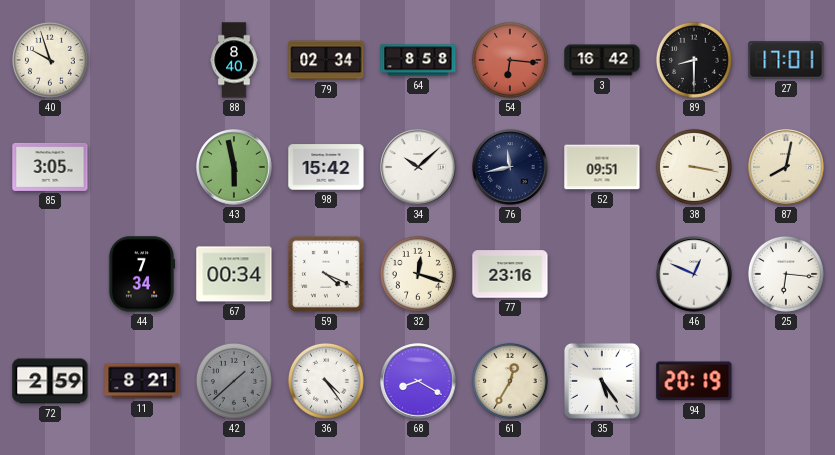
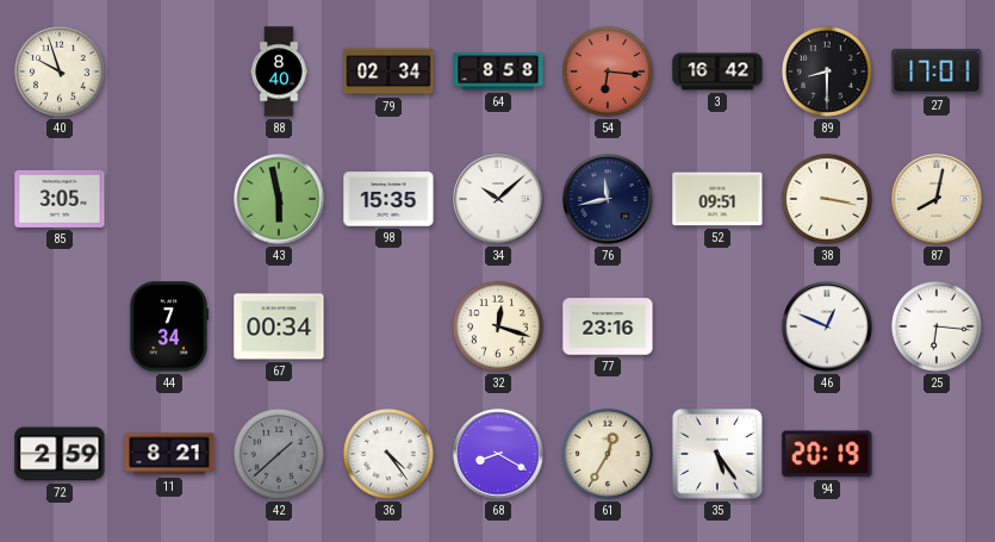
98: 15:42 -> 15:35 (388, 199)
59: 4:19 -> none (326, 274)
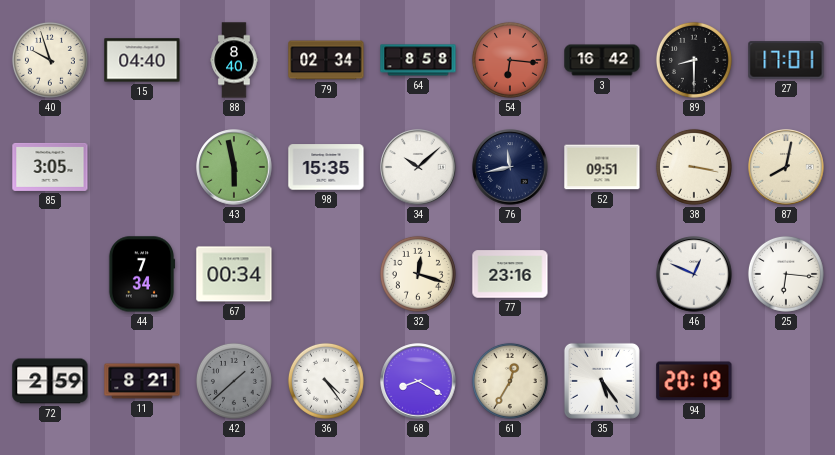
15: none -> 04:40 (142, 60)
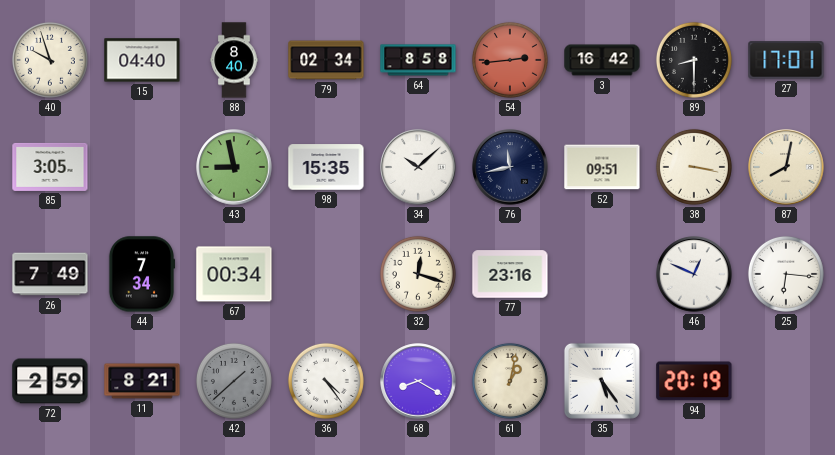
54: 6:16 -> 2:44 (510, 60)
43: 5:58 -> 8:58 (234, 167)
26: none -> 7:49 (50, 274)
61: 12:35 -> 1:02 (510, 381)
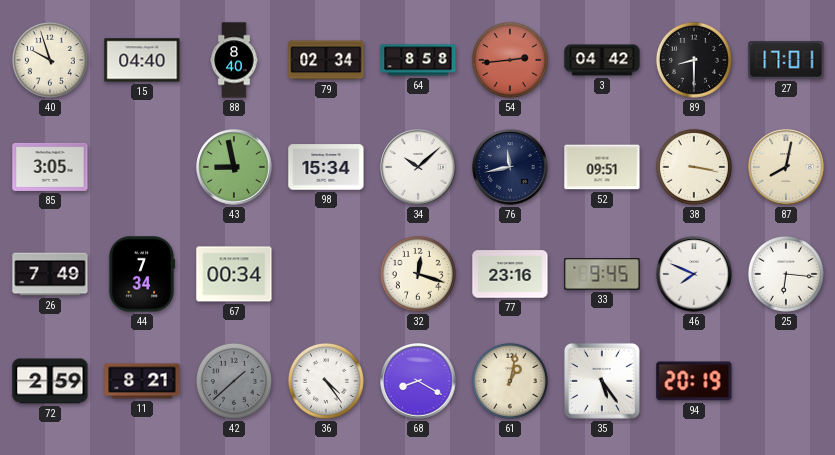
3: 16:42 -> 04:42 (602, 60)
98: 15:35 -> 15:34 (326, 167)
33: none -> 9:45 (602, 274)
46: 12:49 -> 7:49 (694, 274)
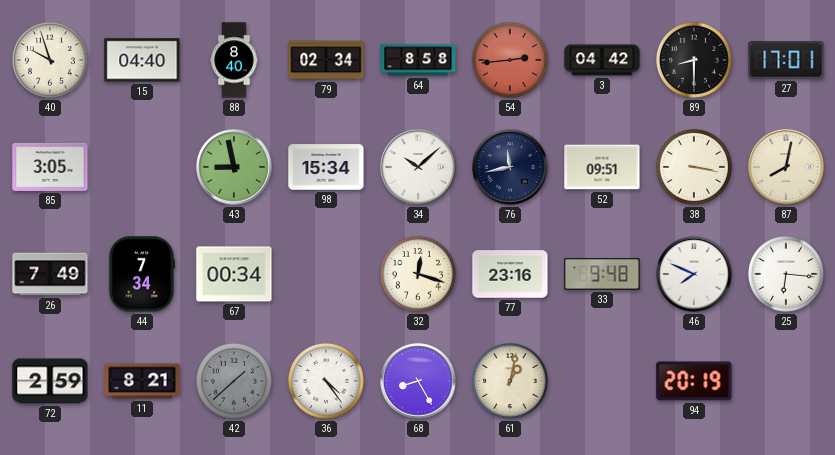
33: 9:45 -> 9:48 (602, 274)
68: 8:20 -> 8:25 (418, 381)
35: 5:24 -> none (602, 381)
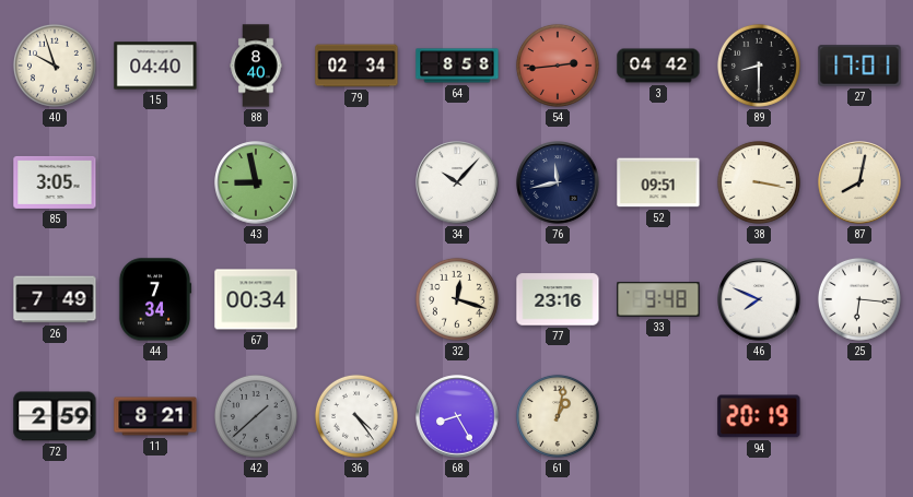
98: 15:34 -> none (326, 167)
34: 10:08 -> 10:07 (457, 182)
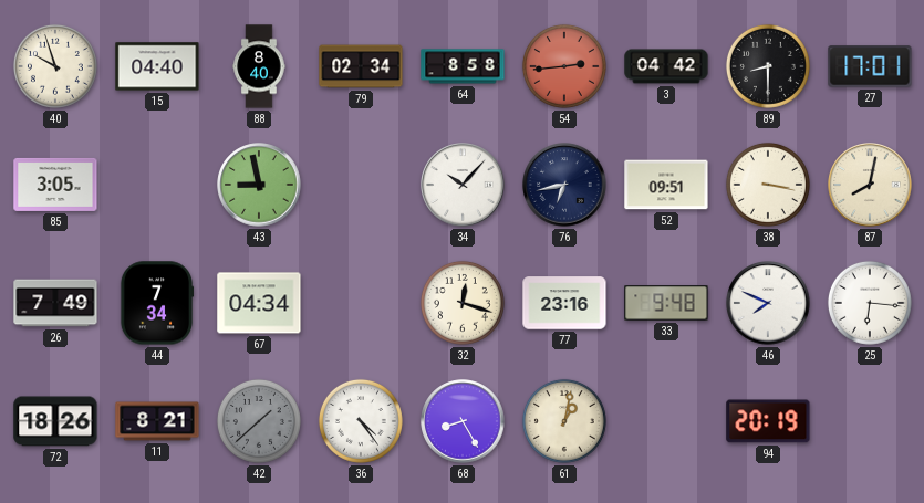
76: 11:43 -> 6:43 (564, 185)
67: 00:34 -> 04:34 (259, 303)
72: 2:59 -> 18:26 (55, 421)
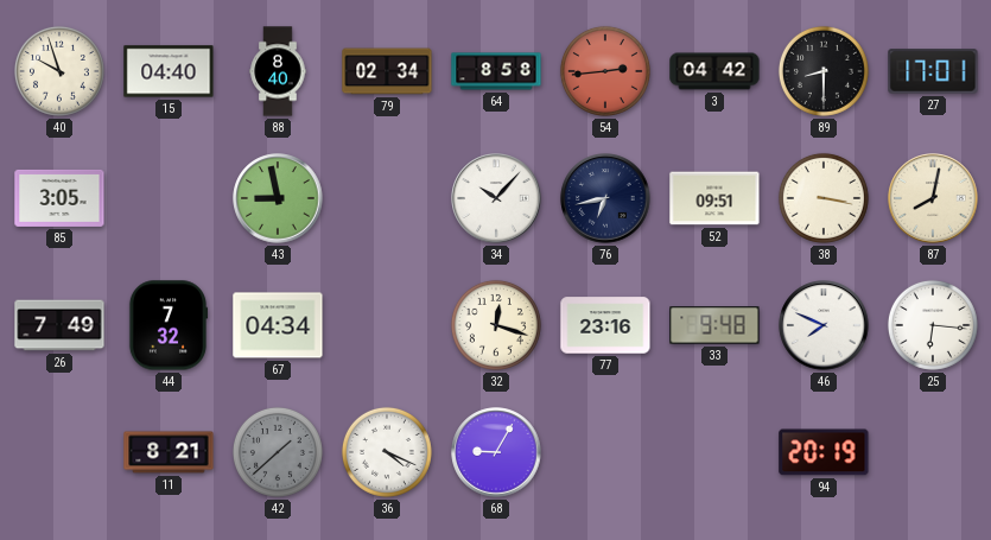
44: 7:34 -> 7:32 (169, 325)
72: 18:26 -> none (55, 421)
36: 4:24 -> 4:19 (387, 452)
68: 8:25 -> 9:05 (496, 452)
61: 1:02 -> none (564, 421)
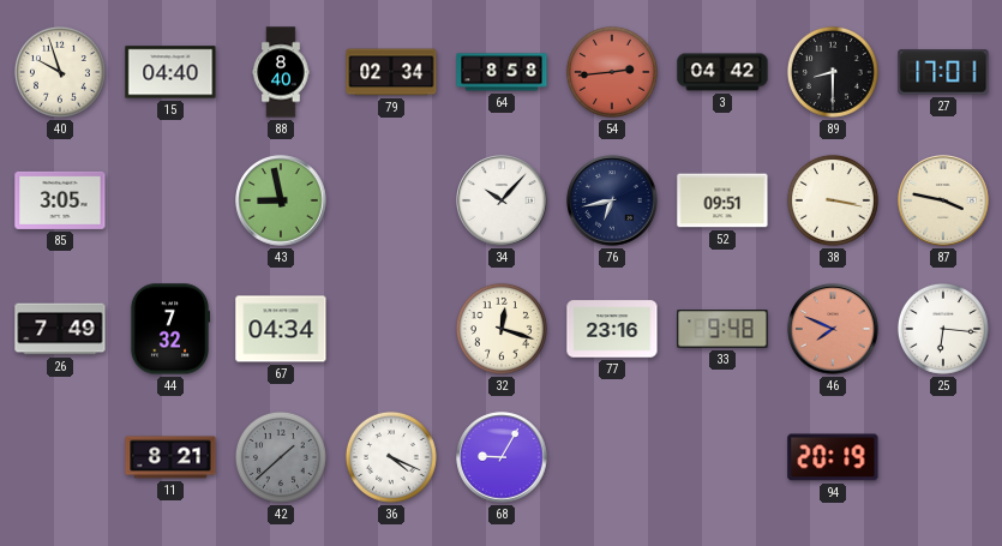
87: 8:02 -> 3:47 (943, 200)
46 dial: white -> salmon (833, 329)
